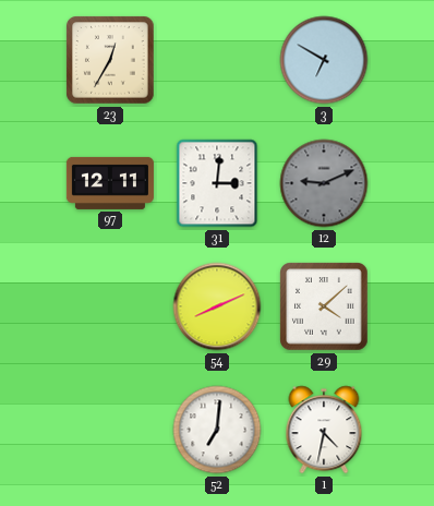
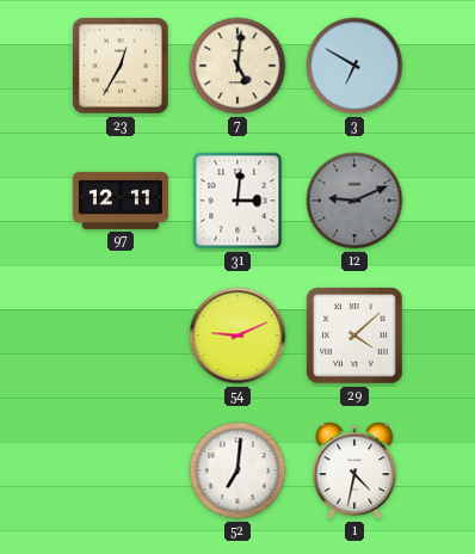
7: none -> 5:01 (237, 66)
54: 8:11 -> 9:11 (237, 336)
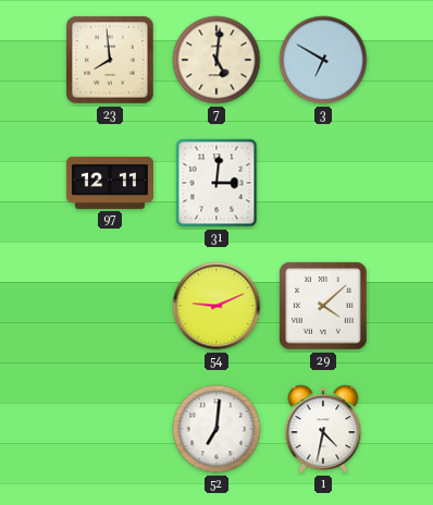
23: 12:35 -> 7:59 (110, 60)
12: 9:11 -> none (354, 201)
